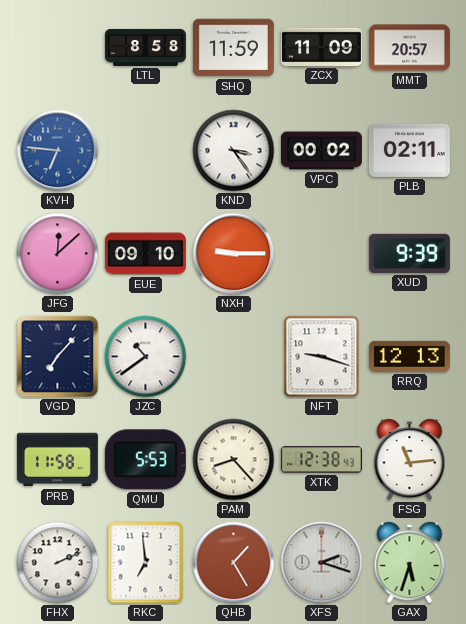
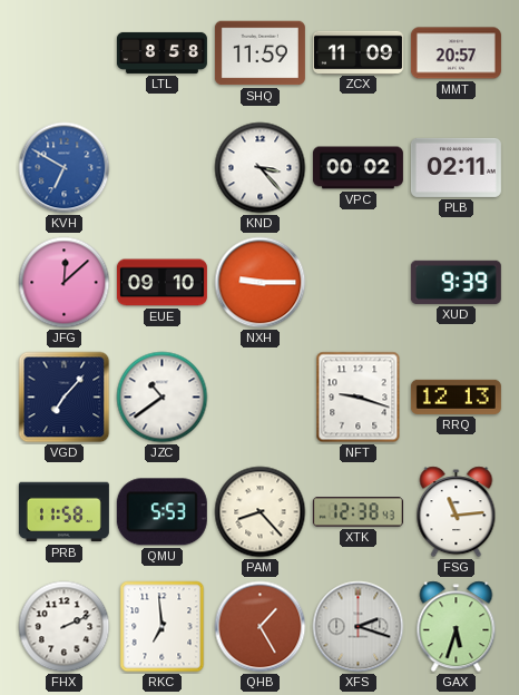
KVH: 6:46 -> 6:50 (65, 168)
KND: 3:24 -> 3:23 (261, 168)
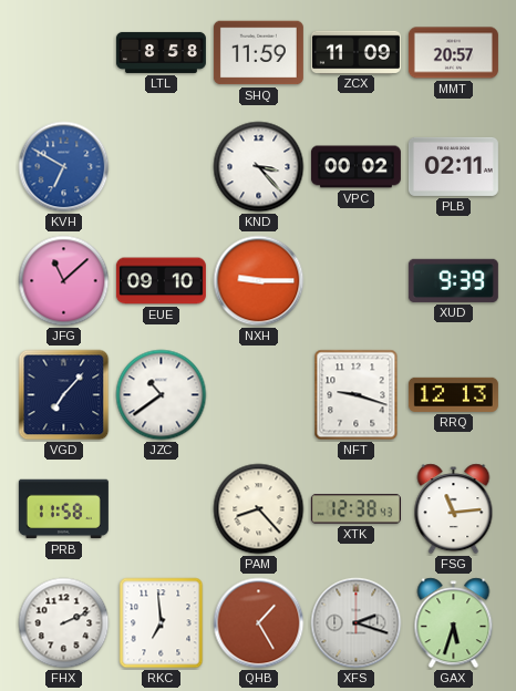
JFG: 12:08 -> 11:08 (64, 281)
QMU: 5:53 -> none (161, 512)
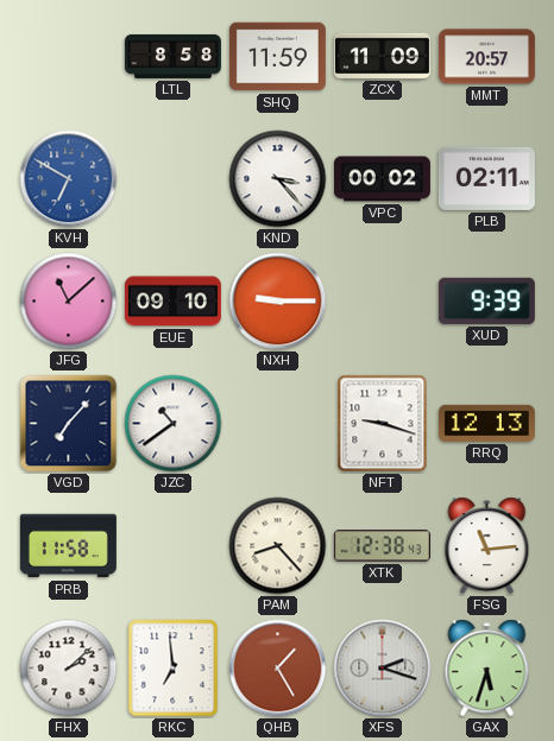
FHX: 2:11 -> 2:08 (69, 669)
